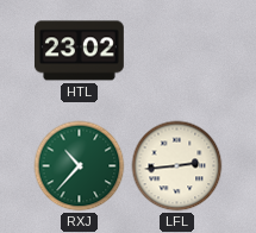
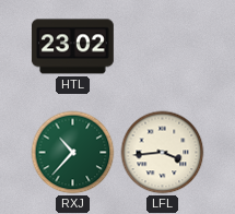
LFL: 2:44 -> 3:44 (163, 153)
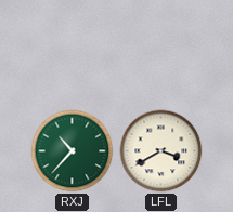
HTL: 23:02 -> none (72, 47)
LFL: 3:44 -> 3:40 (161, 151)
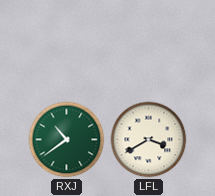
RXJ: 10:37 -> 10:39 (67, 140)
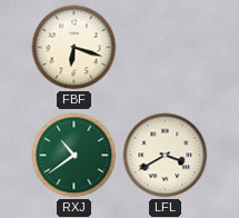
FBF: none -> 6:18 (74, 48)
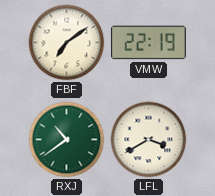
FBF: 6:18 -> 7:09 (67, 43)
VMW: none -> 22:19 (148, 43)
